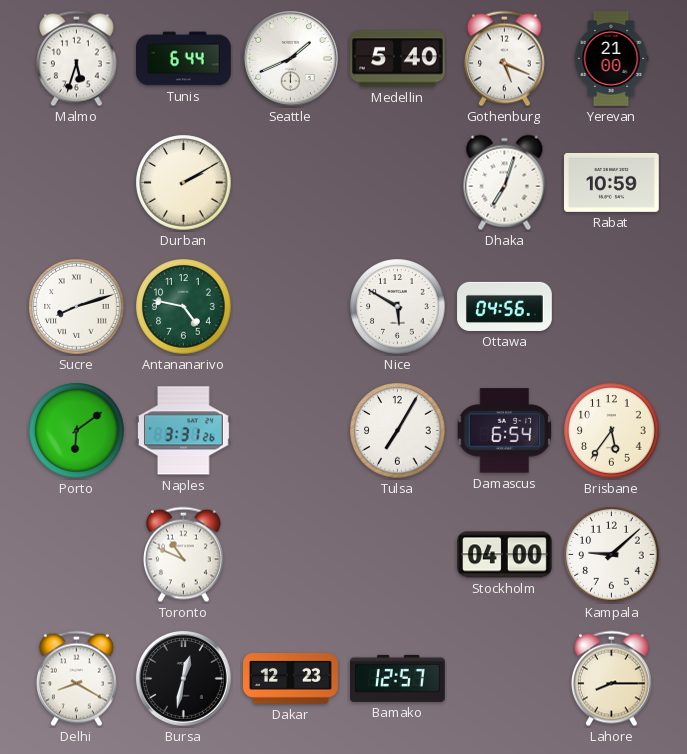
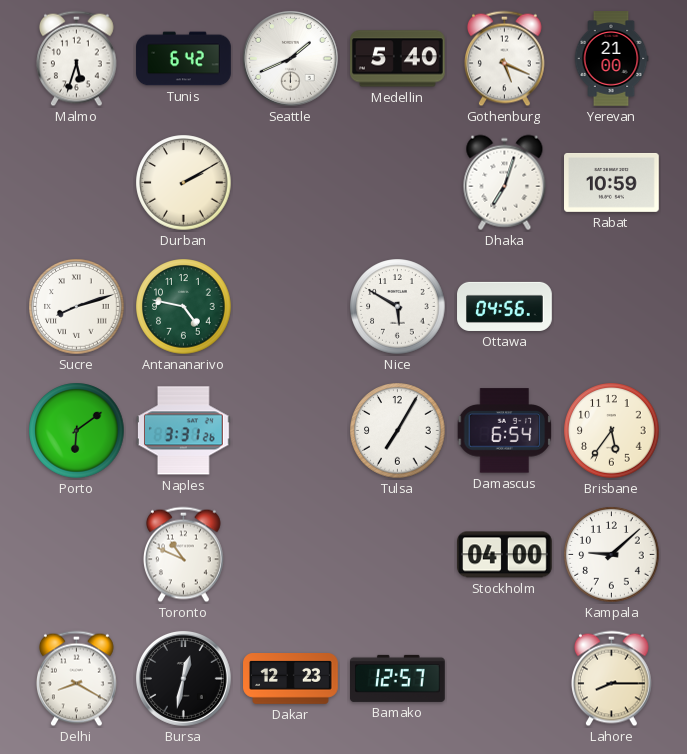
Tunis: 6:44 -> 6:42 (184, 59)
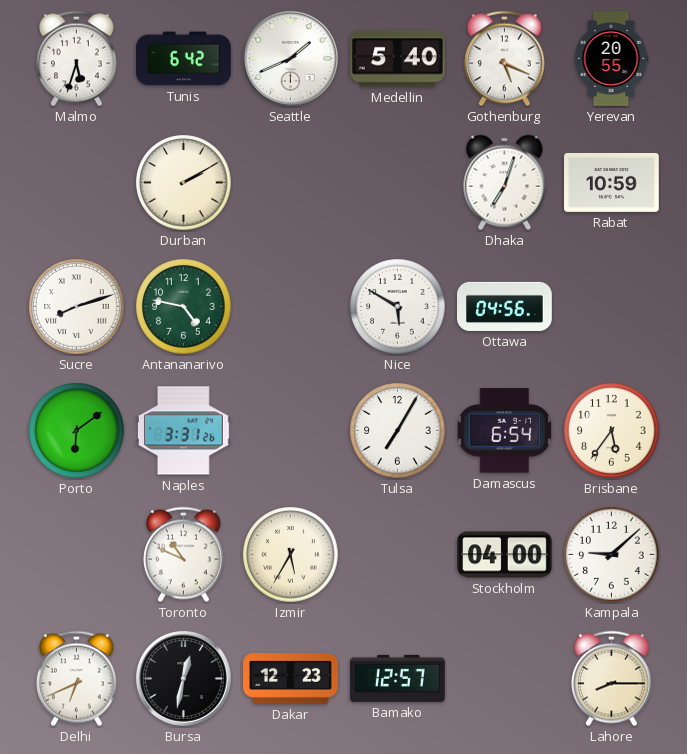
Yerevan: 21:00 -> 20:55 (611, 59)
Izmir: none -> 5:35 (291, 555)
Delhi: 8:20 -> 6:41 (76, 679)
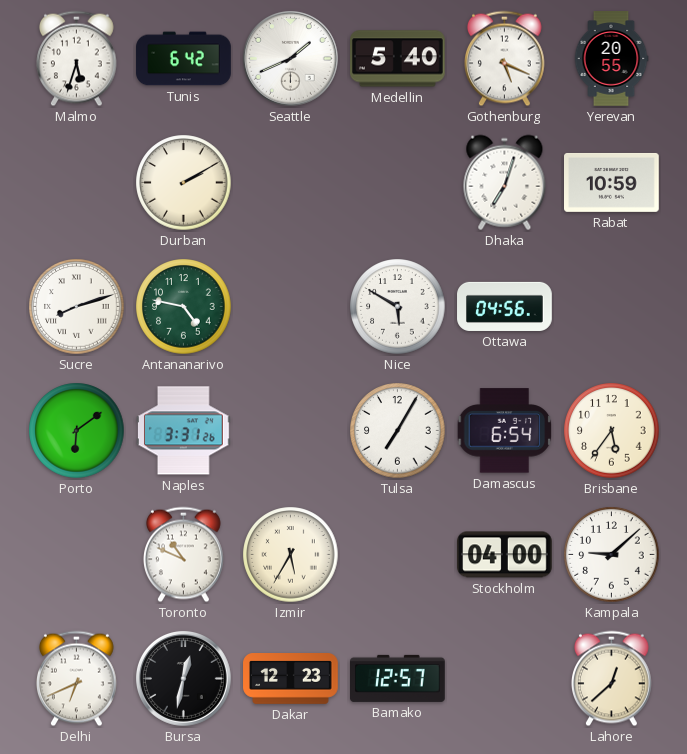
Lahore: 8:15 -> 12:38 (611, 679)
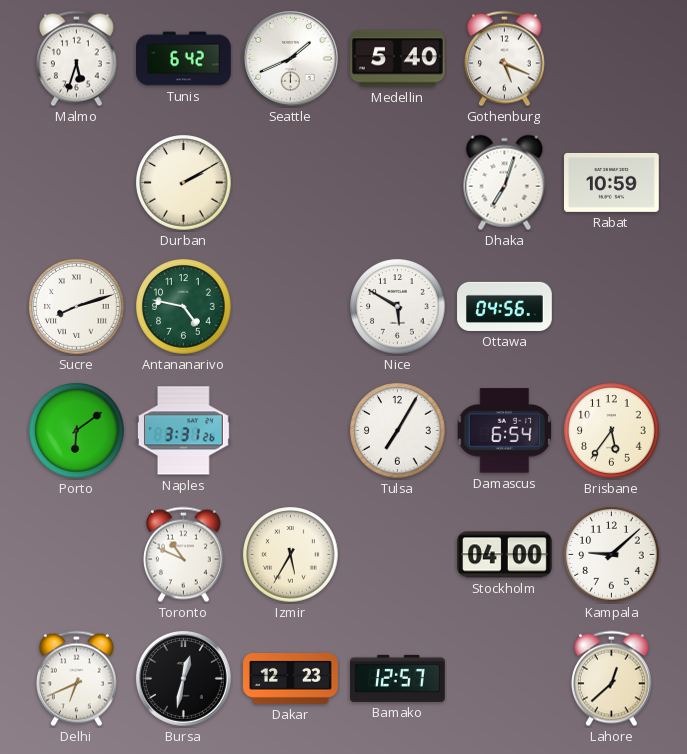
Yerevan: 20:55 -> none (611, 59)
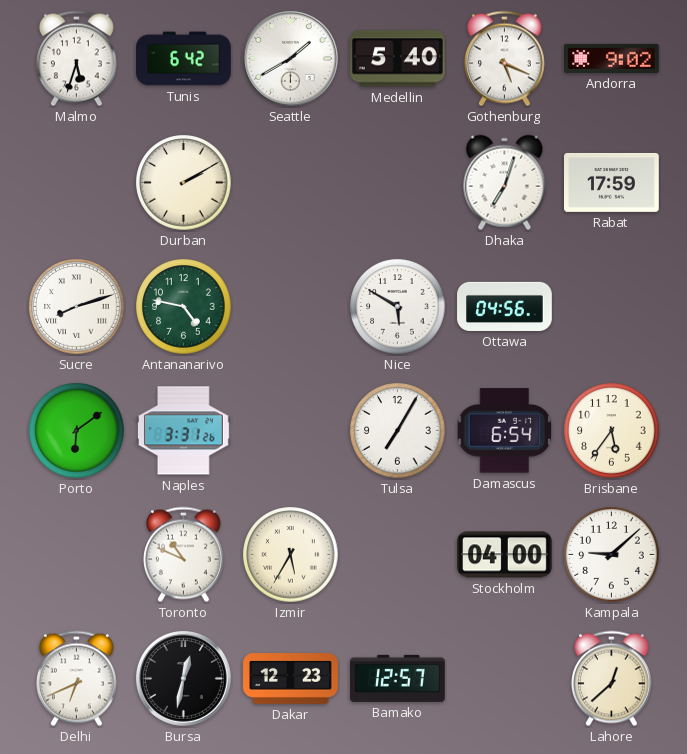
Seattle: 1:41 -> 1:40 (291, 59)
Andorra: none -> 9:02 (612, 58)
Rabat: 10:59 -> 17:59 (612, 182)
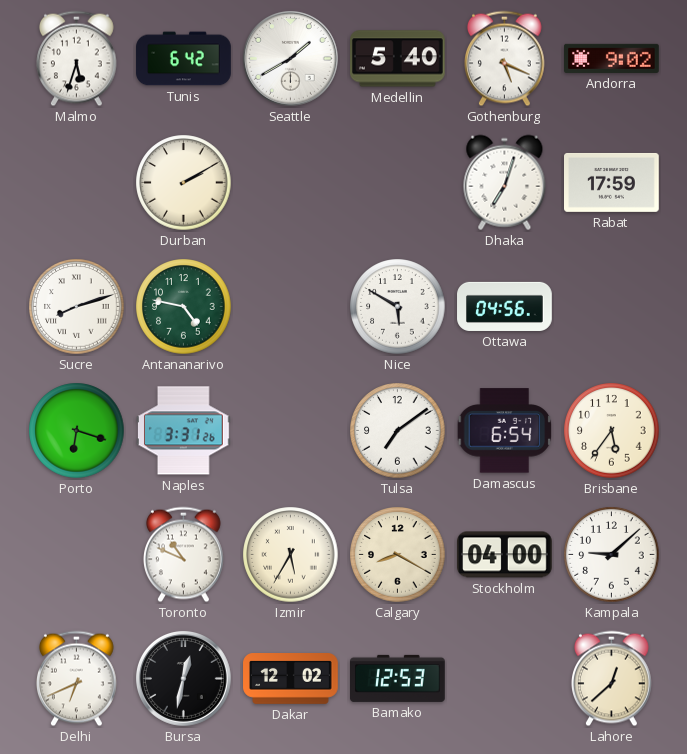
Porto: 6:09 -> 6:18 (77, 431)
Tulsa: 7:05 -> 7:09 (398, 431)
Calgary: none -> 8:20 (398, 555)
Dakar: 12:23 -> 12:02 (291, 679)
Bamako: 12:57 -> 12:53 (398, 678)
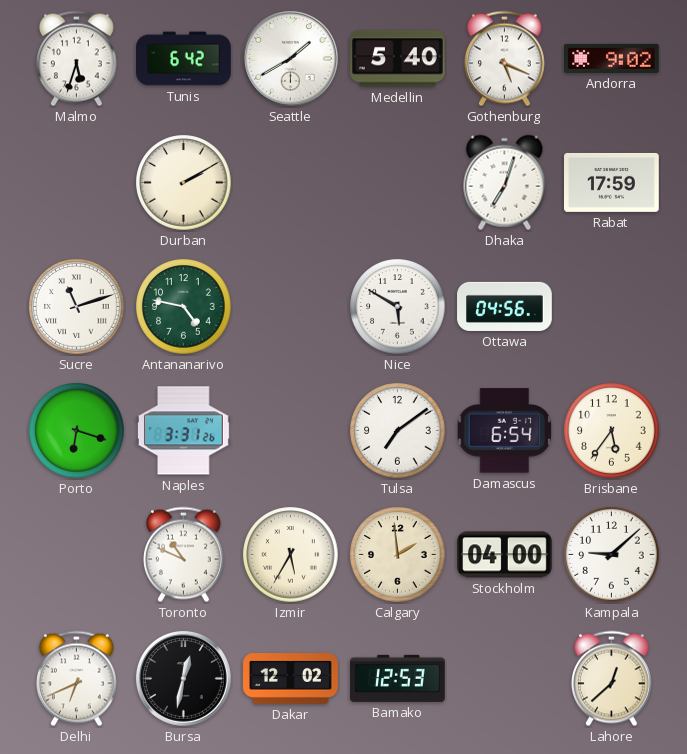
Sucre: 8:12 -> 11:12 (77, 307)
Calgary: 8:20 -> 1:59 (398, 555)
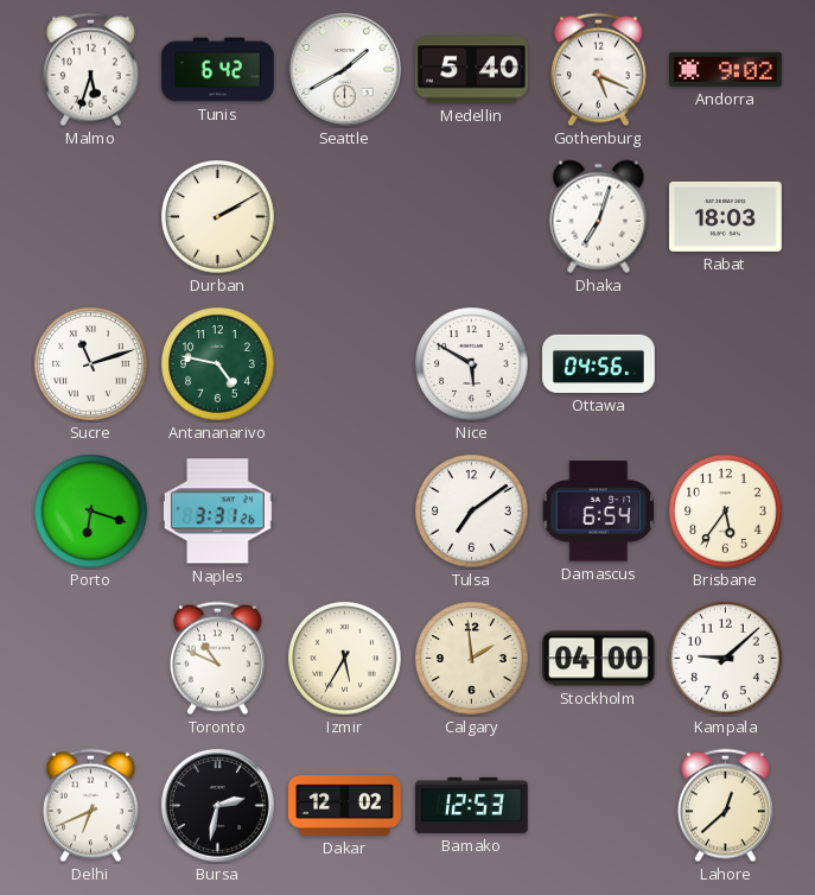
Rabat: 17:59 -> 18:03 (726, 216)
Bursa: 12:32 -> 2:32 (218, 806)
